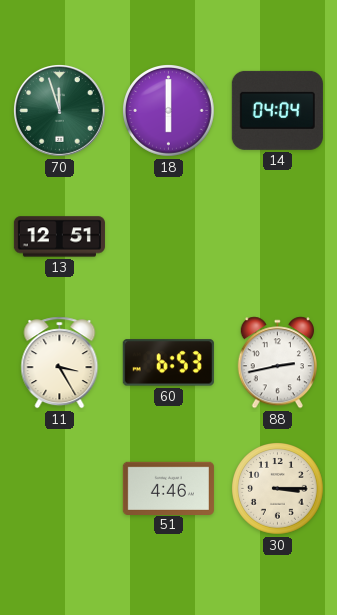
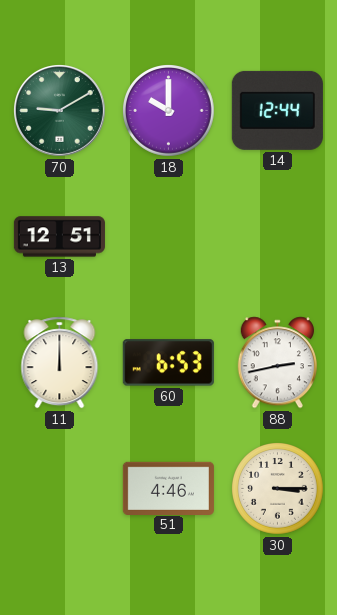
70: 11:57 -> 9:10 (60, 111)
18: 6:00 -> 10:00 (169, 111)
14: 04:04 -> 12:44 (277, 110)
11: 3:25 -> 12:00 (60, 363)
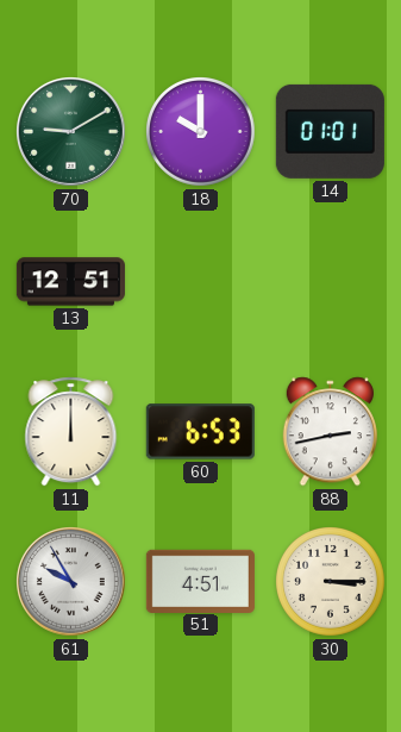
14: 12:44 -> 01:01 (330, 131)
61: none -> 9:55 (71, 582)
51: 4:46 -> 4:51 (200, 581)
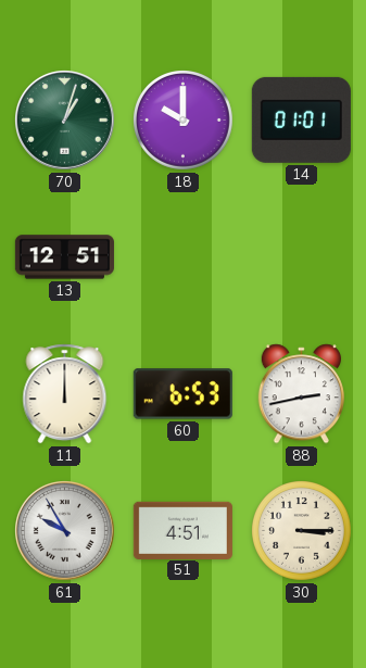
70: 9:10 -> 1:03 (65, 121)
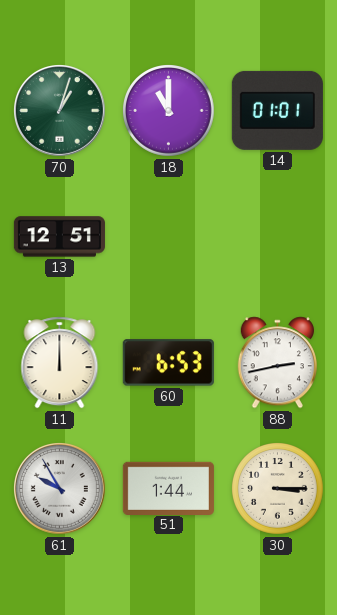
18: 10:00 -> 11:00 (169, 111)
51: 4:51 -> 1:44 (168, 488)
